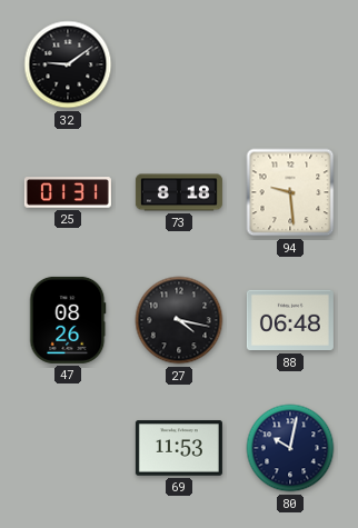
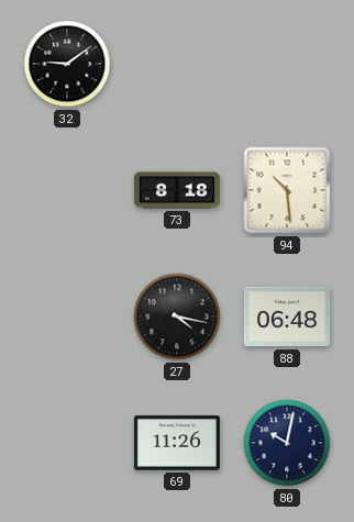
25: 01:31 -> none (68, 192)
94: 9:29 -> 10:29 (287, 190)
47: 08:26 -> none (68, 320)
69: 11:53 -> 11:26 (177, 443)
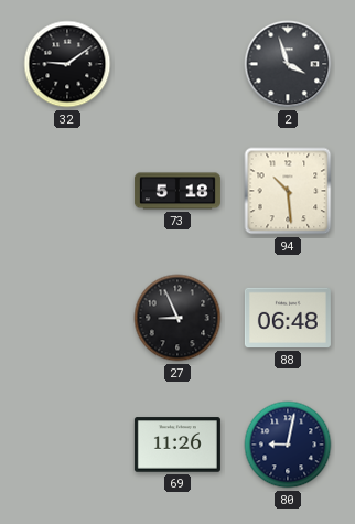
2: none -> 3:57 (288, 64)
73: 8:18 -> 5:18 (177, 191)
27: 4:17 -> 8:56 (177, 318)
80: 10:02 -> 9:02 (288, 445)
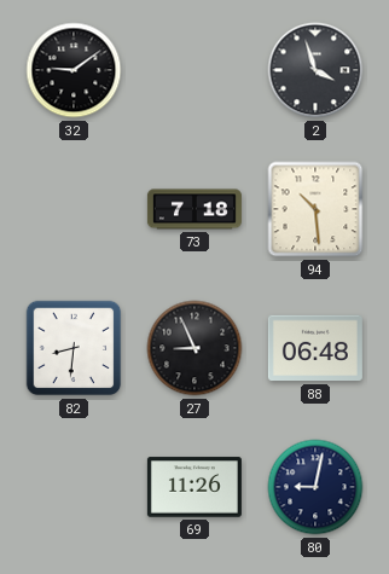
73: 5:18 -> 7:18 (194, 209)
82: none -> 8:31 (74, 348)
